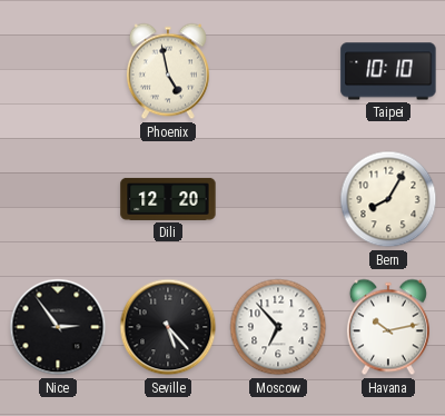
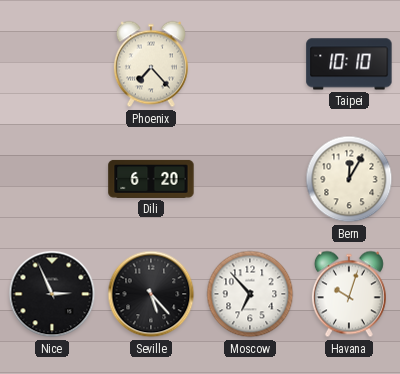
Phoenix: 4:58 -> 7:23 (151, 64)
Dili: 12:20 -> 6:20 (151, 179)
Bern: 8:05 -> 12:05 (349, 179)
Nice: 2:54 -> 2:56 (52, 294)
Havana: 10:13 -> 10:03 (349, 294)
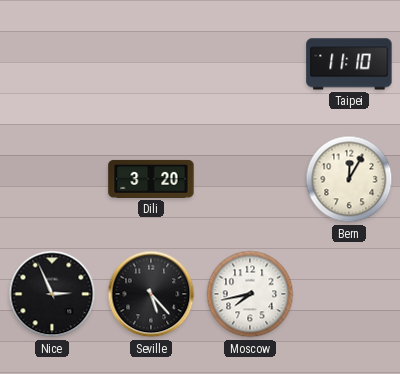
Phoenix: 7:23 -> none (151, 64)
Taipei: 10:10 -> 11:10 (349, 64)
Dili: 6:20 -> 3:20 (151, 179)
Moscow: 6:53 -> 7:43 (250, 294)
Havana: 10:03 -> none (349, 294)
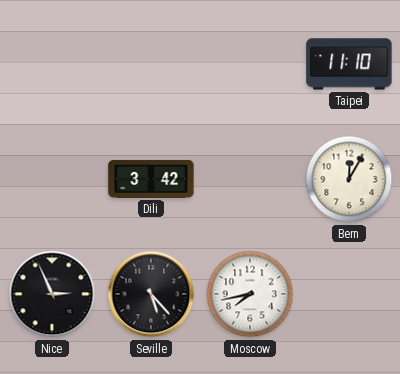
Dili: 3:20 -> 3:42 (151, 179)
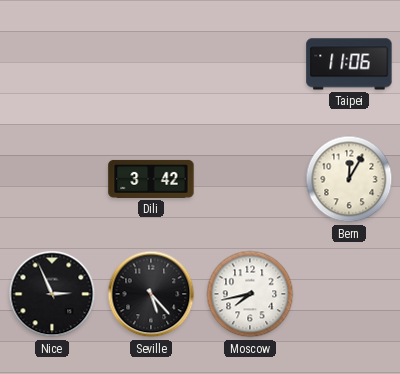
Taipei: 11:10 -> 11:06 (349, 64)
